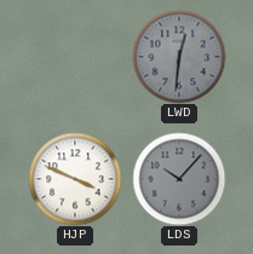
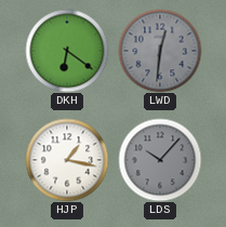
DKH: none -> 6:21 (67, 51)
HJP: 3:49 -> 1:17 (67, 160)
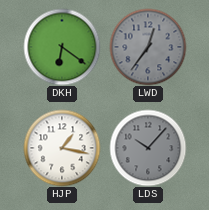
LWD: 12:31 -> 12:36 (148, 47)
